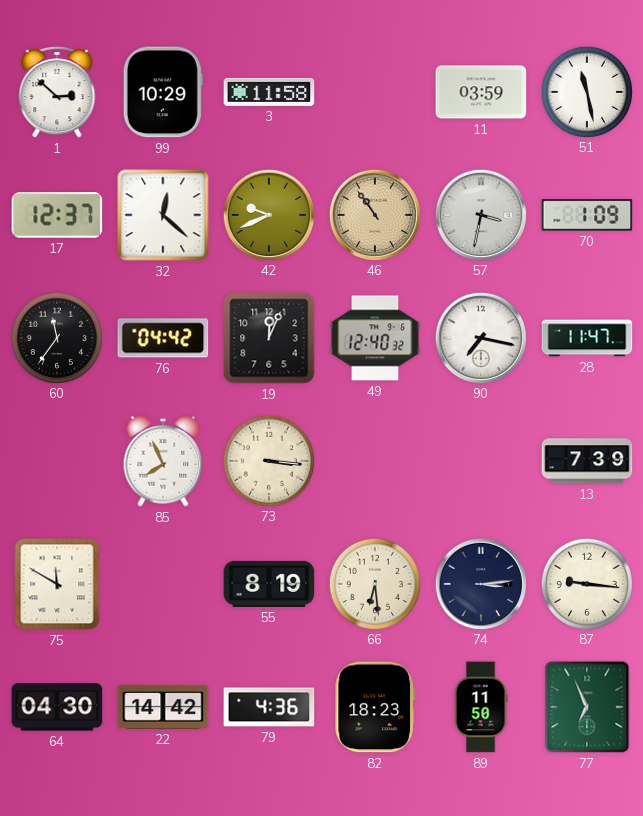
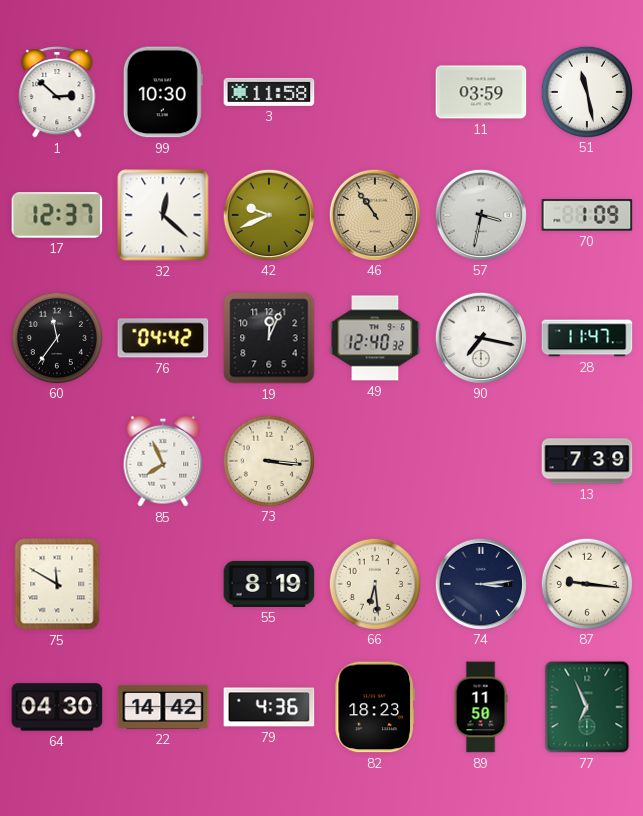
99: 10:29 -> 10:30 (163, 92)
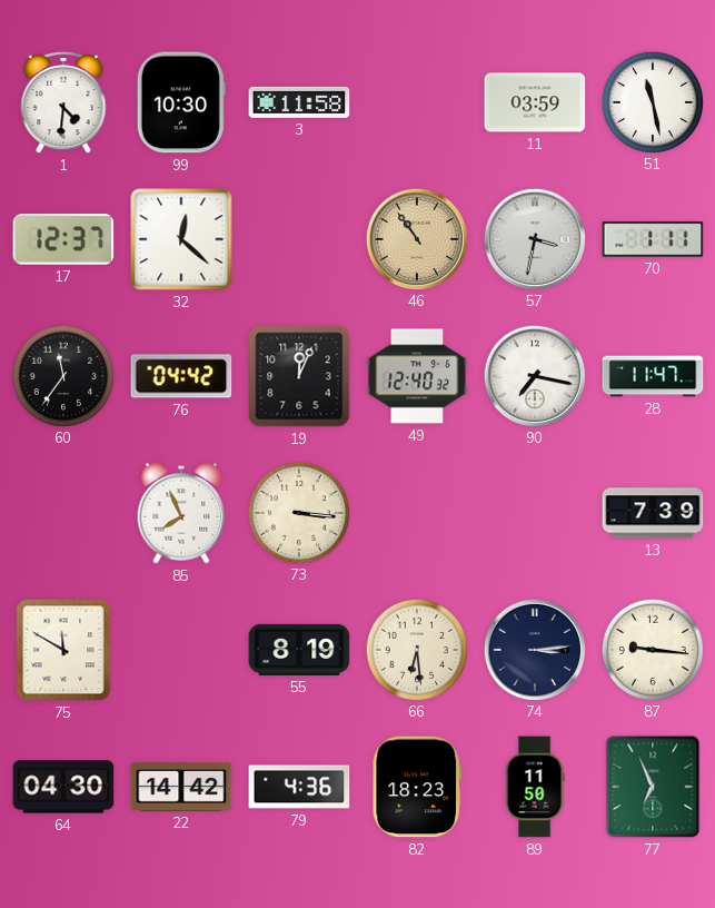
1: 2:52 -> 4:31 (63, 103)
42: 9:41 -> none (269, 214)
70: 1:09 -> 1:11 (653, 239)
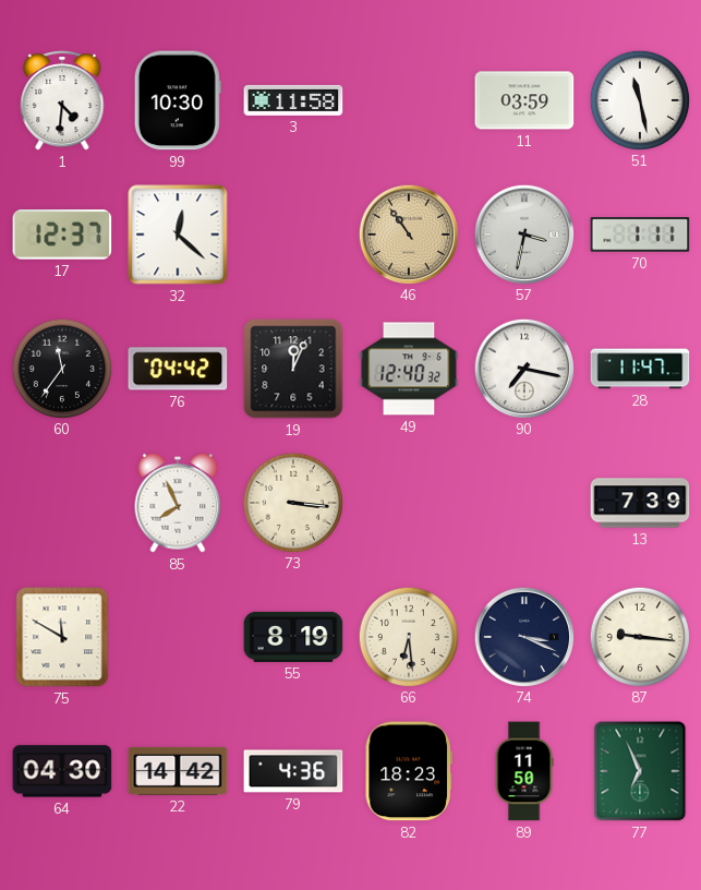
74: 3:14 -> 3:19 (524, 636)
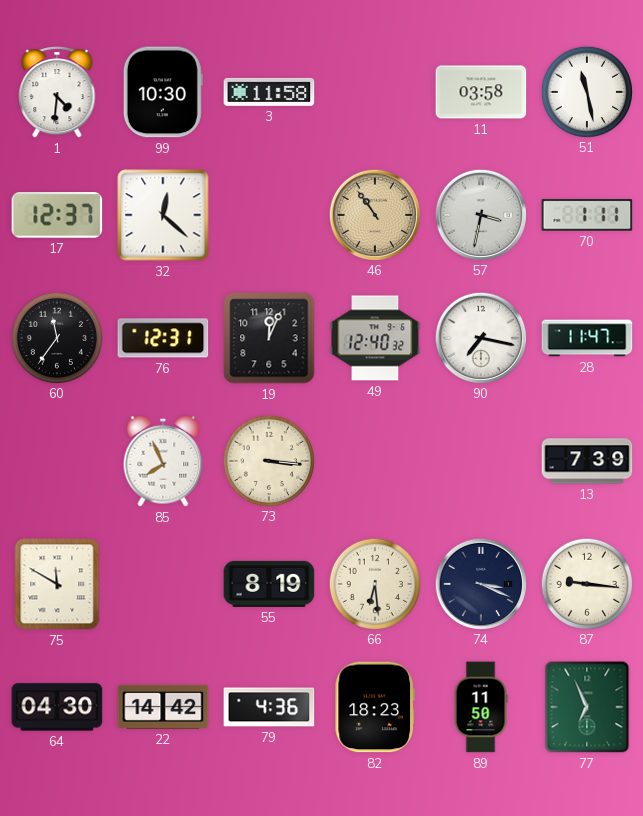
11: 03:59 -> 03:58 (481, 92)
76: 04:42 -> 12:31 (163, 338)
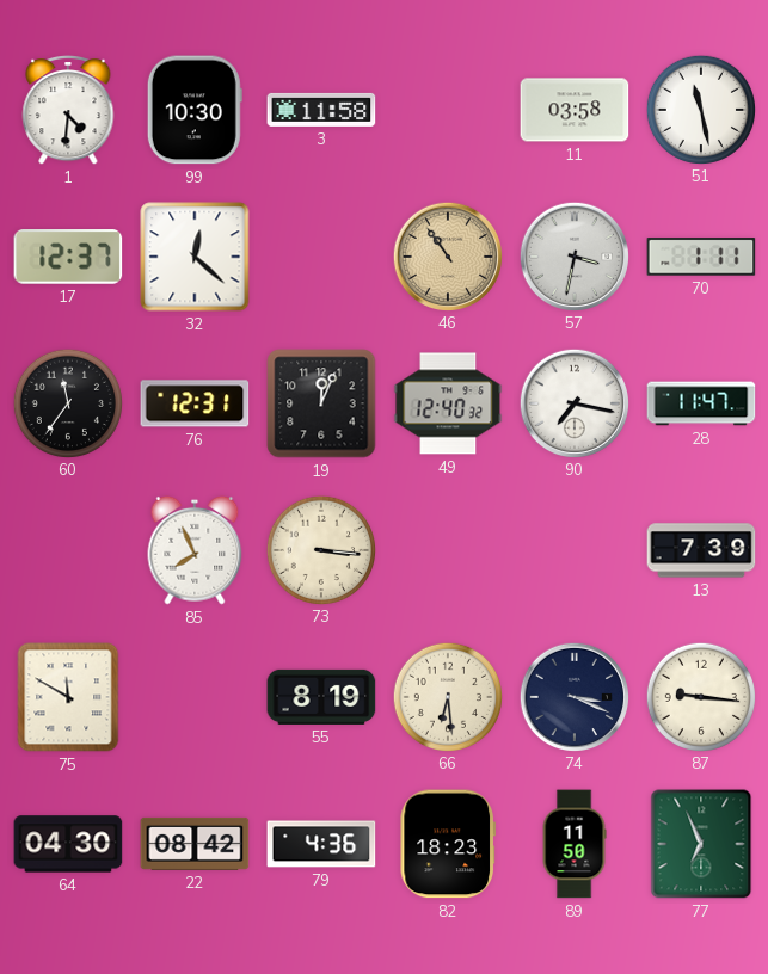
22: 14:42 -> 08:42 (195, 844)
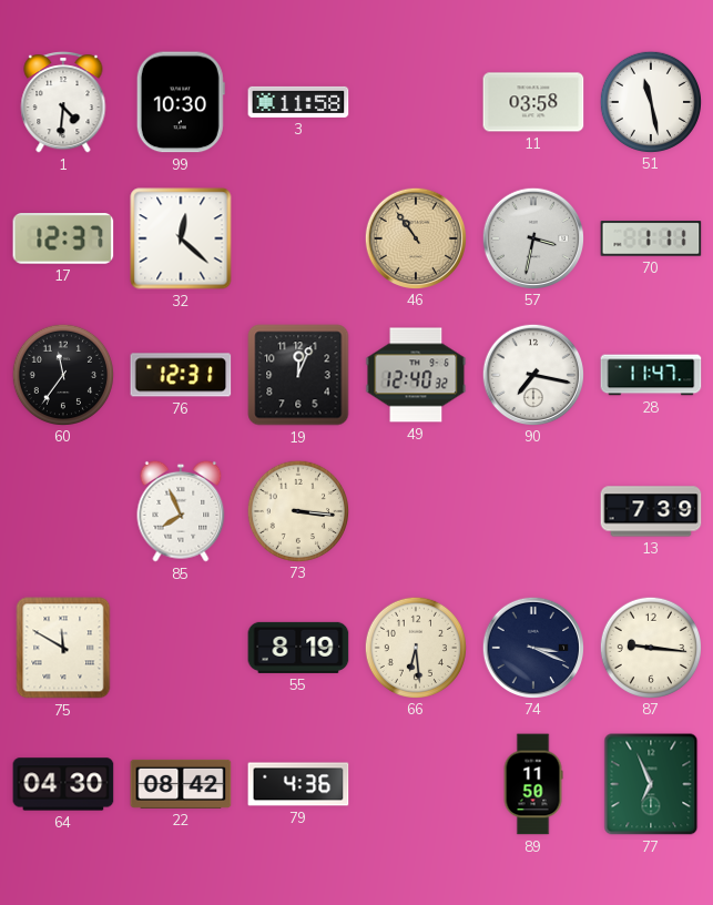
82: 18:23 -> none (447, 844)
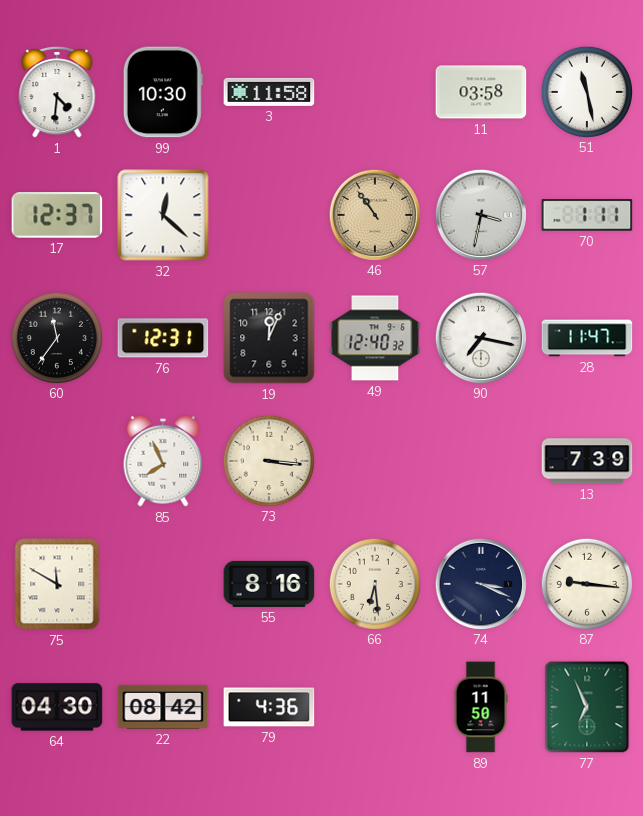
55: 8:19 -> 8:16 (269, 584)
